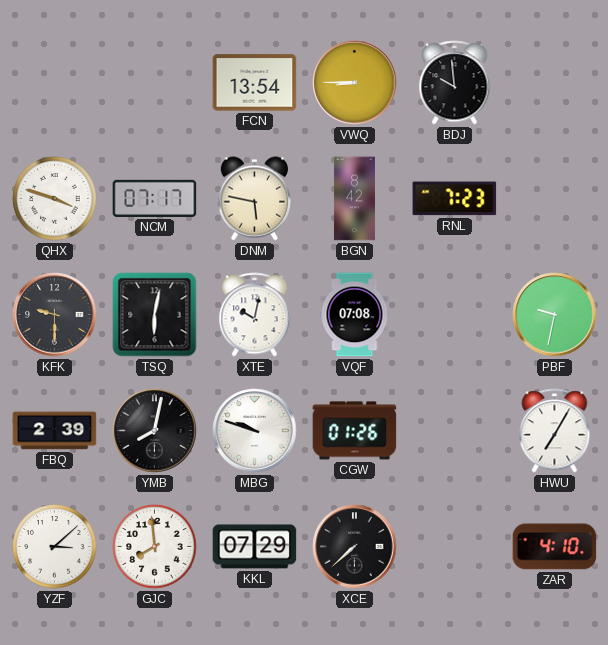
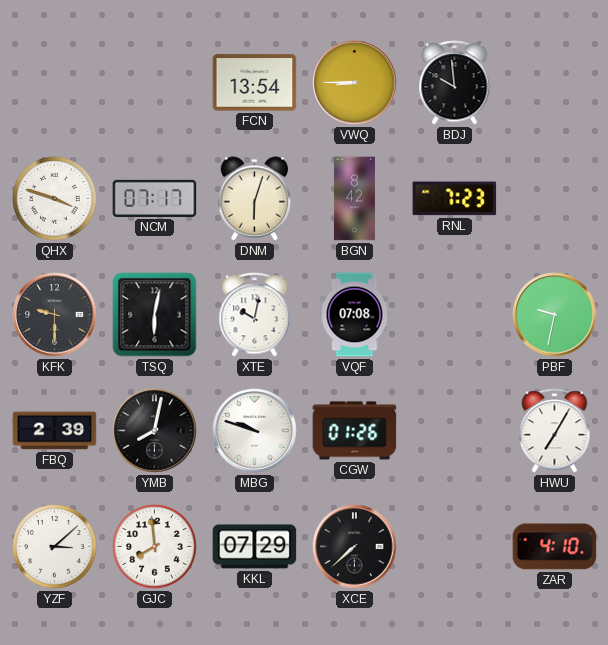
DNM: 5:47 -> 6:03 (255, 199)
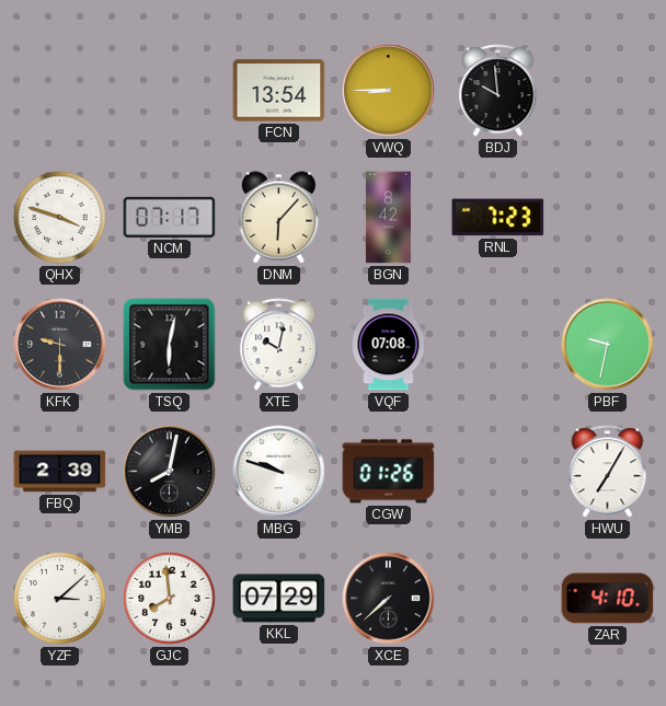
DNM: 6:03 -> 6:07 (279, 218)
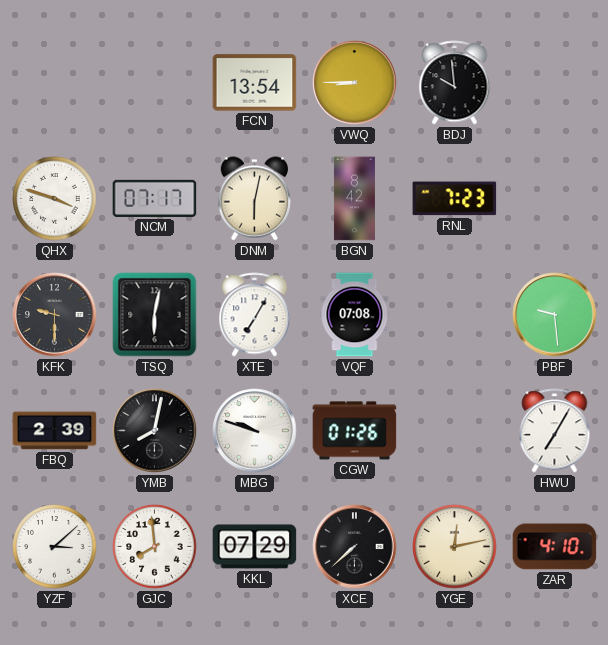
DNM: 6:07 -> 6:02 (255, 199)
XTE: 10:02 -> 7:05 (255, 315)
PBF: 9:32 -> 9:29 (555, 315)
YGE: none -> 12:13 (455, 547)
